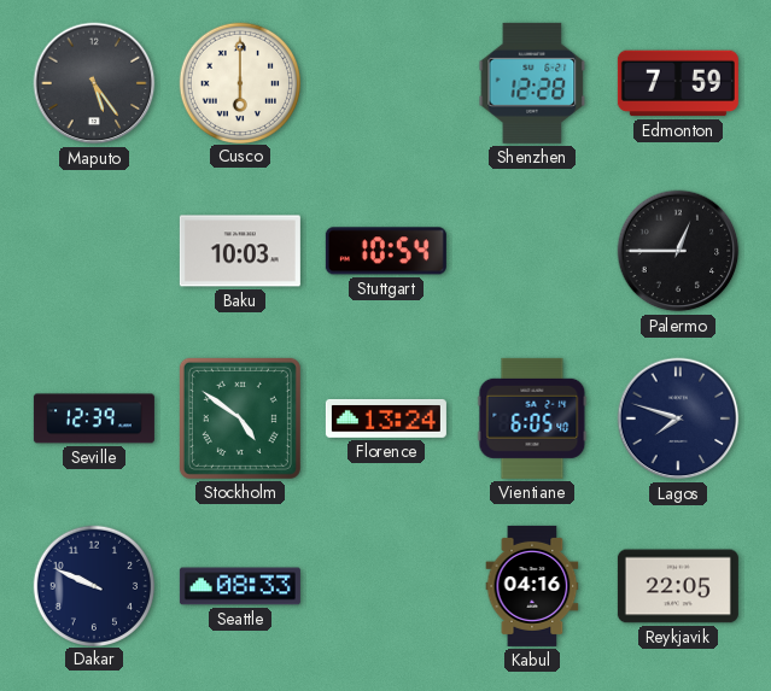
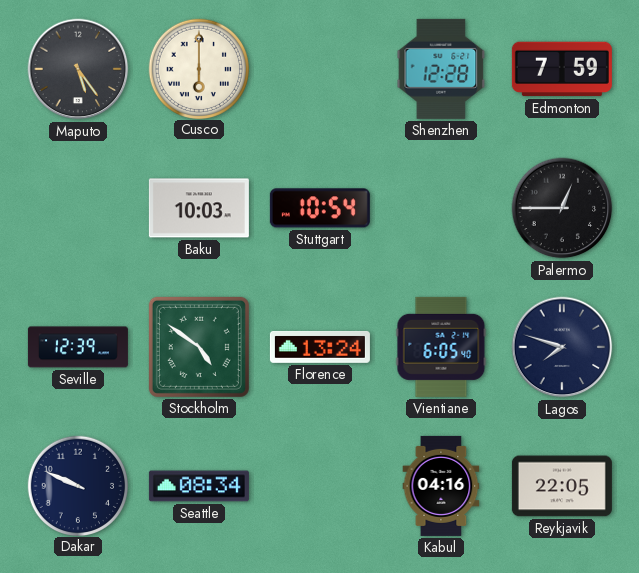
Seattle: 08:33 -> 08:34 (199, 486)
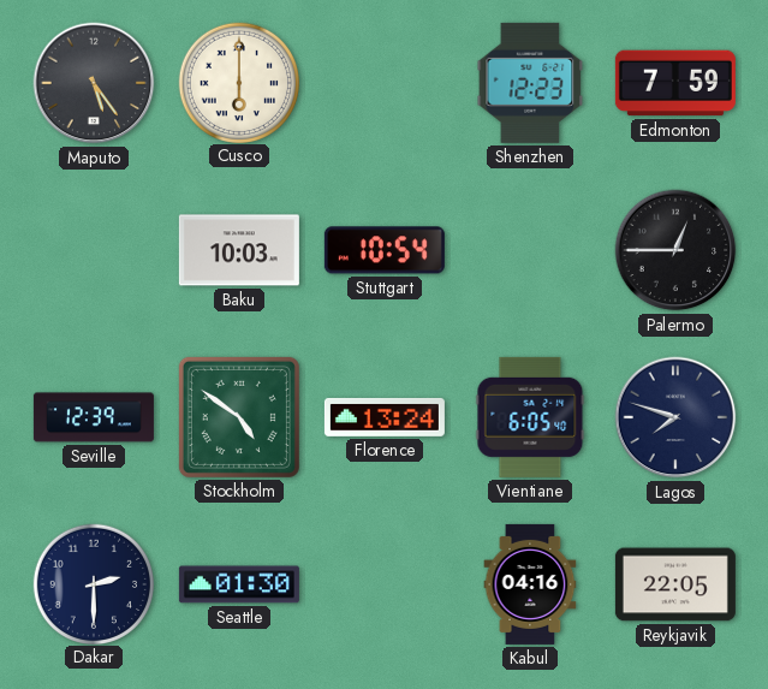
Shenzhen: 12:28 -> 12:23 (530, 83)
Dakar: 9:49 -> 2:30 (93, 583)
Seattle: 08:34 -> 01:30 (239, 584)
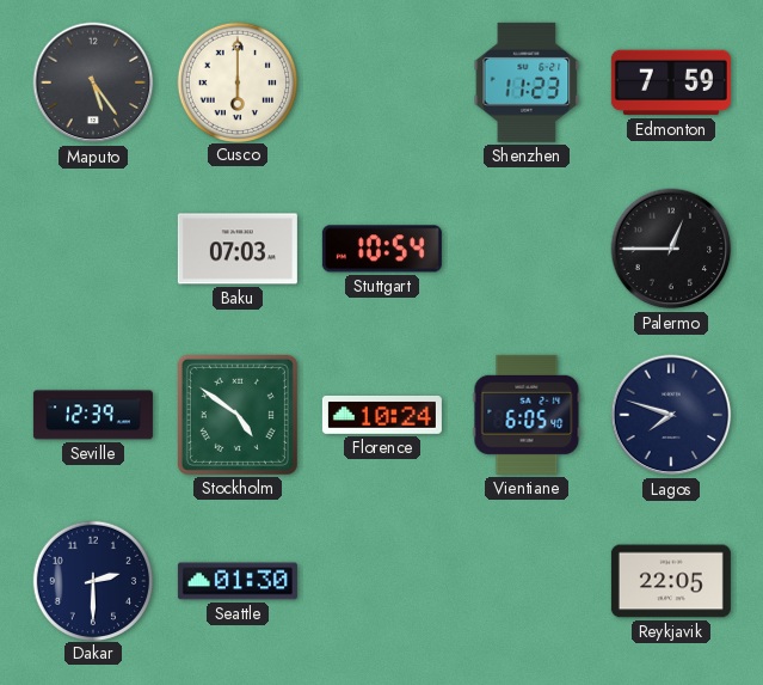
Shenzhen: 12:23 -> 11:23 (527, 82)
Baku: 10:03 -> 07:03 (238, 249)
Florence: 13:24 -> 10:24 (382, 415)
Kabul: 04:16 -> none (530, 584)
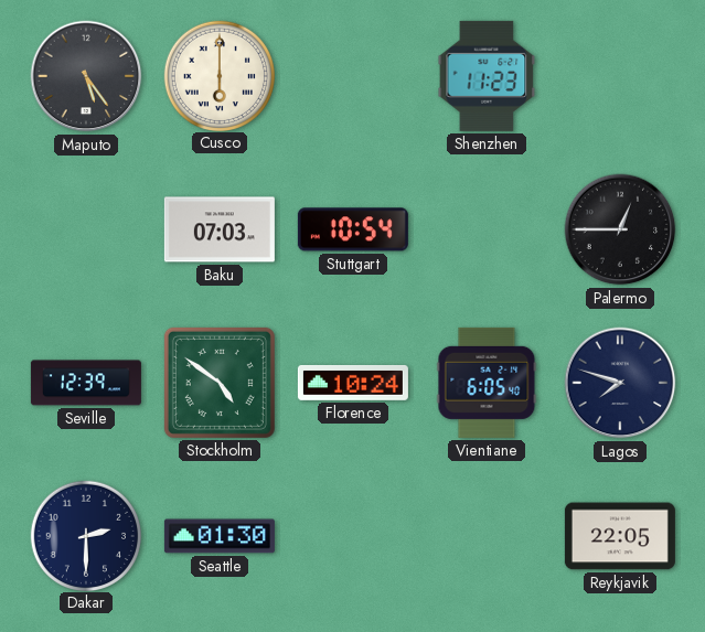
Edmonton: 7:59 -> none (671, 82)
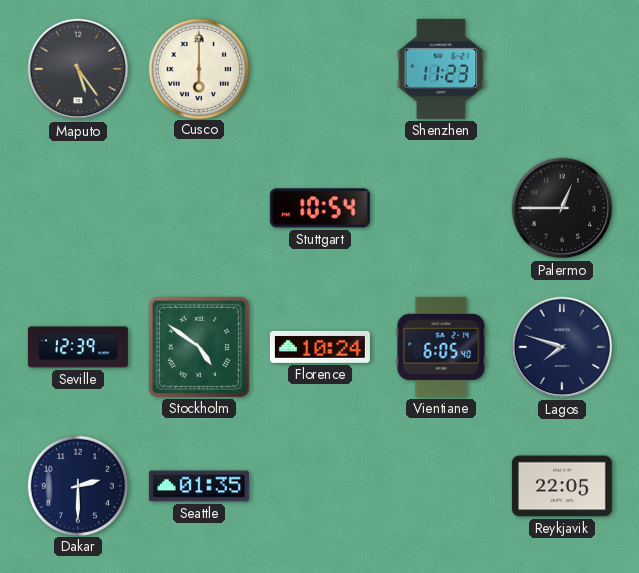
Baku: 07:03 -> none (220, 229)
Seattle: 01:30 -> 01:35 (199, 486)
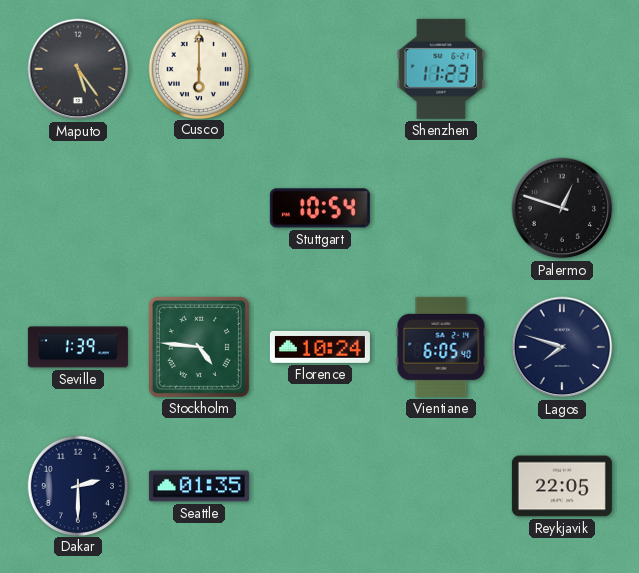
Palermo: 12:45 -> 12:48 (562, 208)
Seville: 12:39 -> 1:39 (78, 347)
Stockholm: 4:51 -> 4:46 (199, 347)
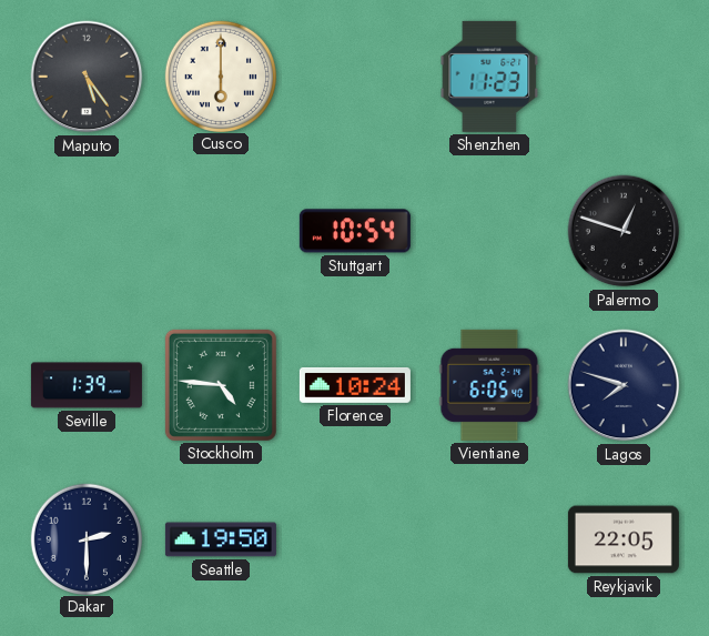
Seattle: 01:35 -> 19:50 (221, 539)
